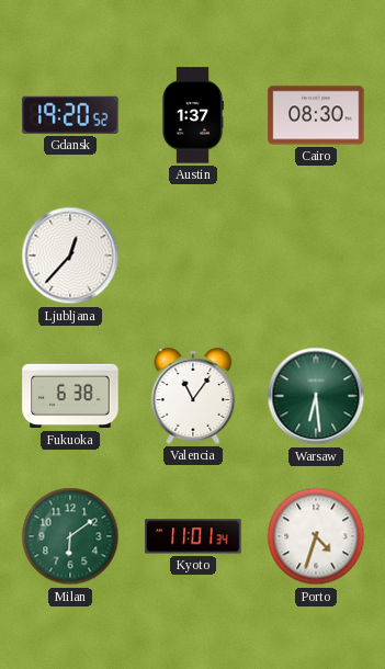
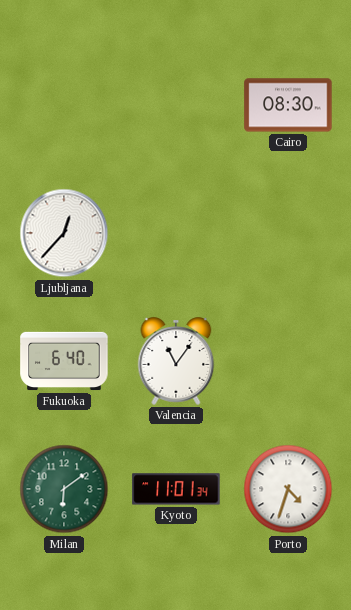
Gdansk: 19:20 -> none (70, 115)
Austin: 1:37 -> none (192, 115)
Fukuoka: 6:38 -> 6:40 (64, 361)
Warsaw: 6:29 -> none (316, 396)
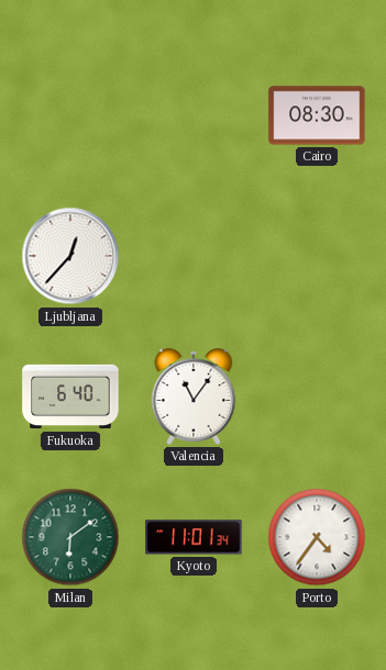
Porto: 4:33 -> 4:36 (317, 537)
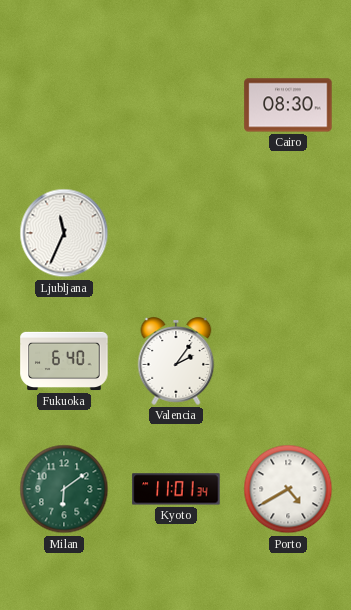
Ljubljana: 12:37 -> 11:34 (64, 233)
Valencia: 11:06 -> 2:06 (176, 361)
Porto: 4:36 -> 4:40 (288, 489)
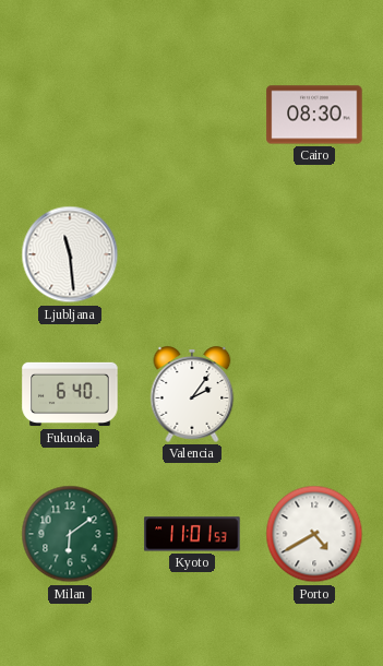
Ljubljana: 11:34 -> 11:29 (70, 254)
Kyoto: 11:01:34 -> 11:01:53 (192, 534)
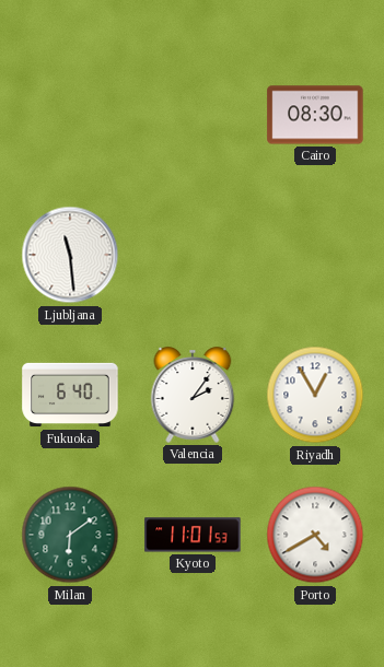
Riyadh: none -> 12:55 (315, 395)
